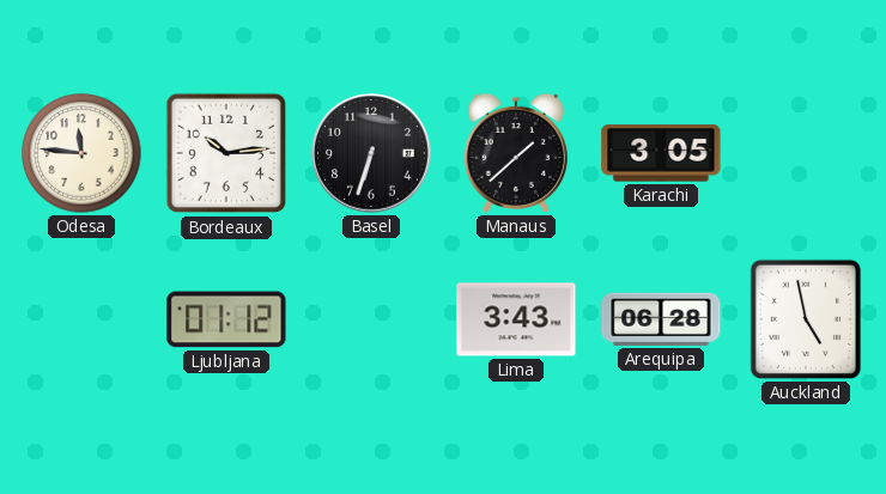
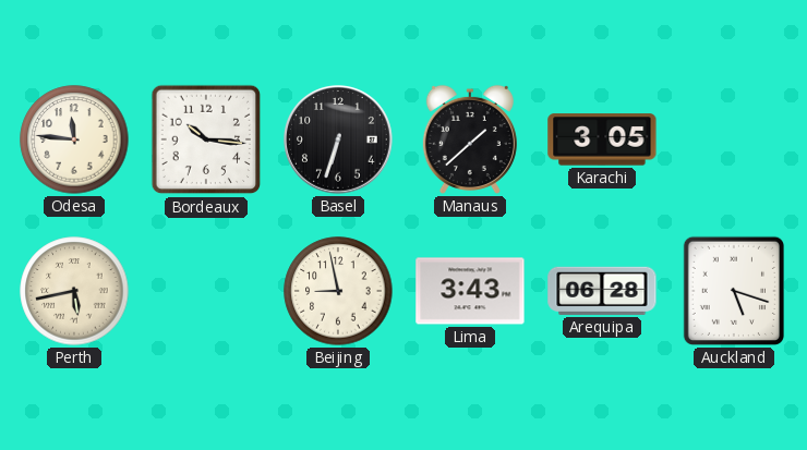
Bordeaux: 10:14 -> 10:16 (206, 139)
Perth: none -> 5:43 (74, 291)
Ljubljana: 01:12 -> none (226, 319)
Beijing: none -> 8:58 (338, 291)
Auckland: 4:58 -> 5:18 (734, 291)
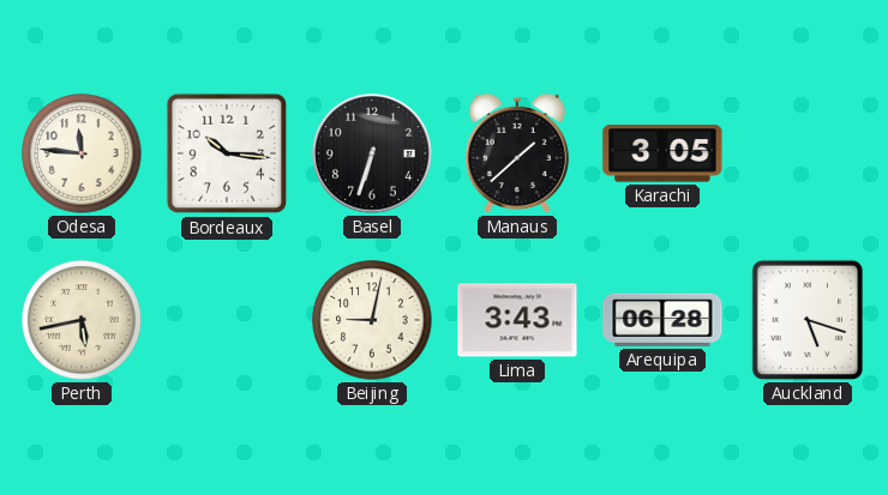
Beijing: 8:58 -> 9:02 (372, 320)
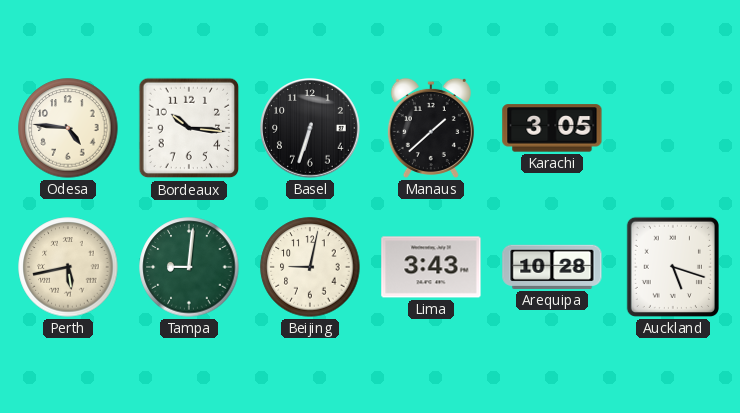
Odesa: 11:46 -> 4:46 (68, 128)
Tampa: none -> 9:01 (189, 267)
Arequipa: 06:28 -> 10:28 (552, 267)
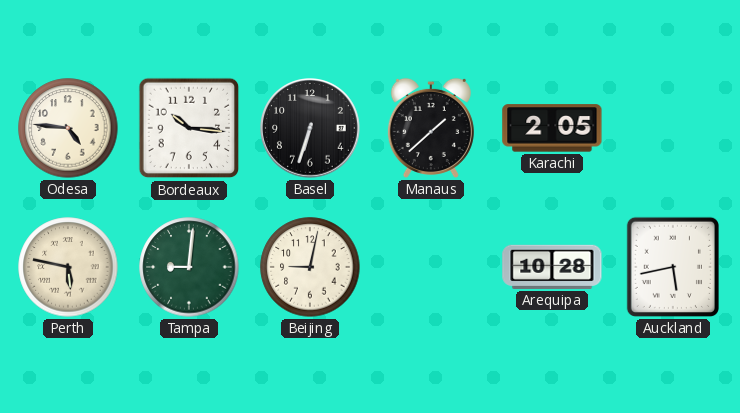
Karachi: 3:05 -> 2:05 (552, 128)
Perth: 5:43 -> 5:47 (68, 267)
Lima: 3:43 -> none (431, 267)
Auckland: 5:18 -> 5:43 (673, 267)
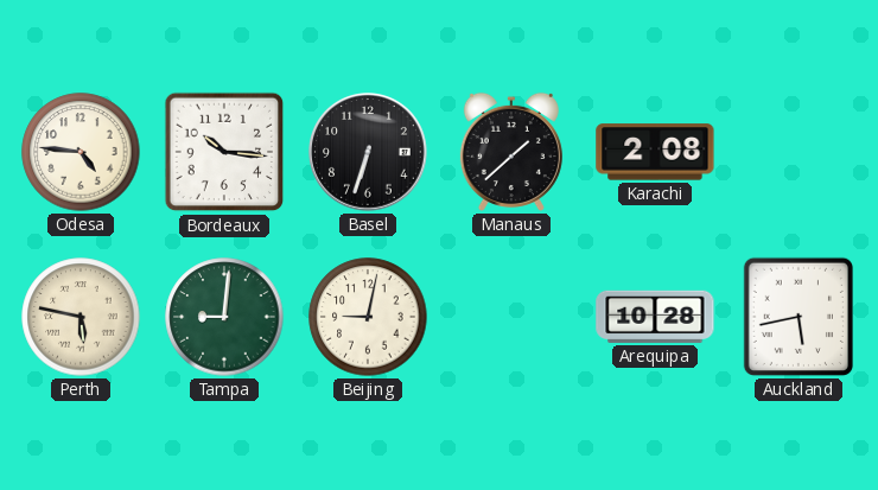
Karachi: 2:05 -> 2:08 (655, 152)
